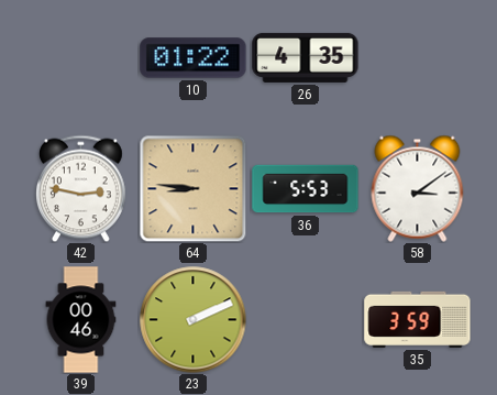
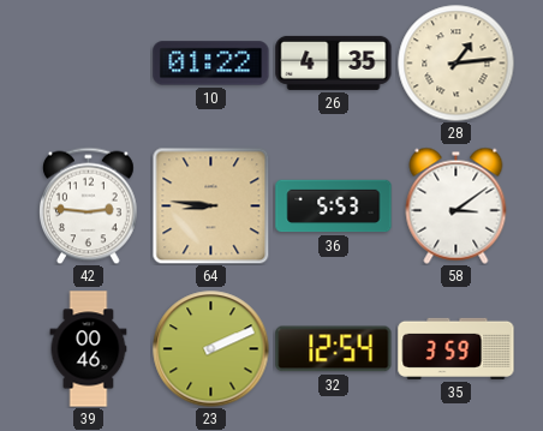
28: none -> 1:14 (455, 62)
42: 2:47 -> 2:46 (89, 205)
32: none -> 12:54 (334, 349)
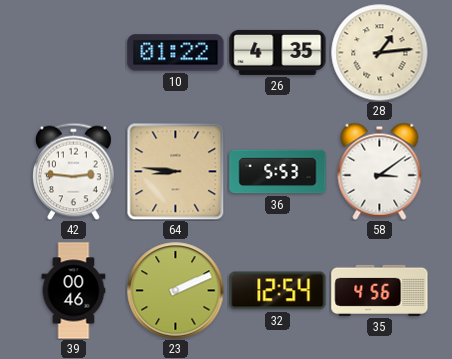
35: 3:59 -> 4:56 (380, 290)
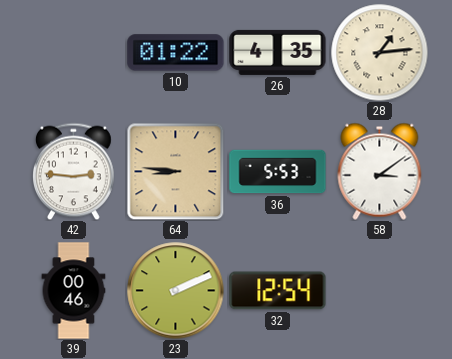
35: 4:56 -> none (380, 290)
